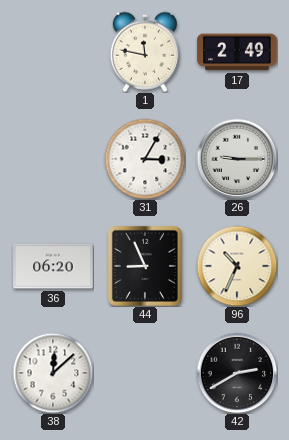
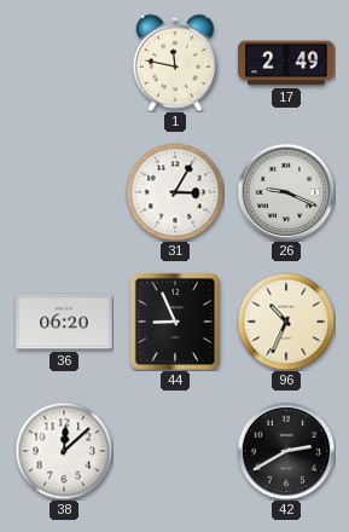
26: 9:15 -> 9:19 (286, 192)
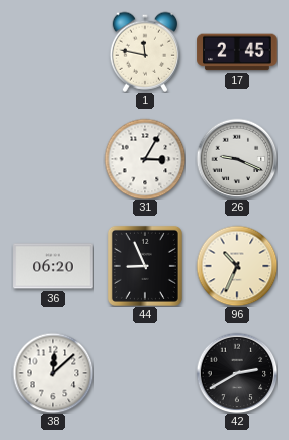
17: 2:49 -> 2:45 (237, 52)
